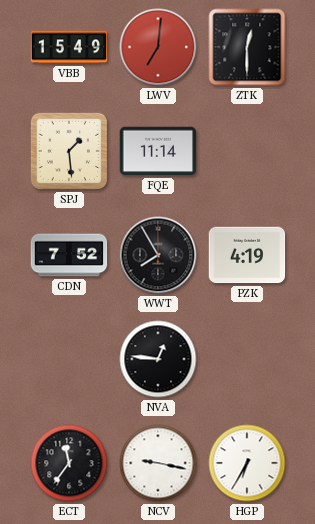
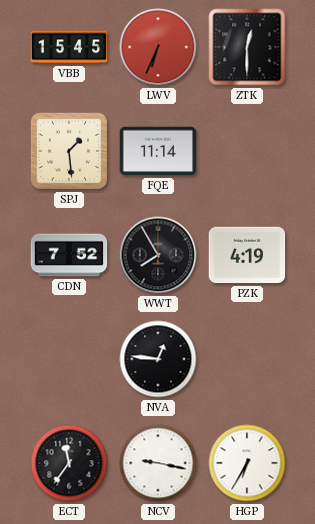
VBB: 15:49 -> 15:45 (69, 47)
LWV: 7:01 -> 6:34 (158, 47)
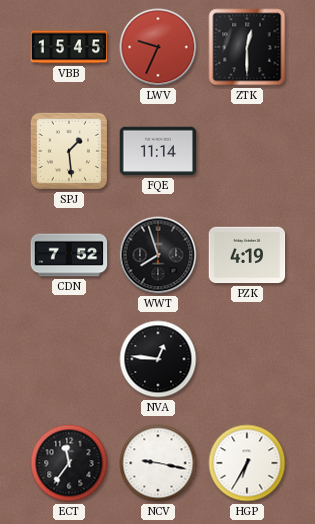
LWV: 6:34 -> 9:34 (158, 47)
WWT: 7:55 -> 7:57 (158, 255)
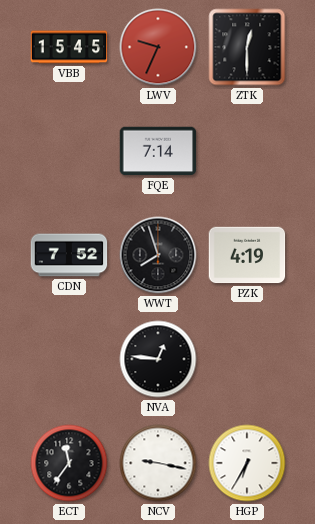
SPJ: 1:29 -> none (69, 151)
FQE: 11:14 -> 7:14 (158, 151)
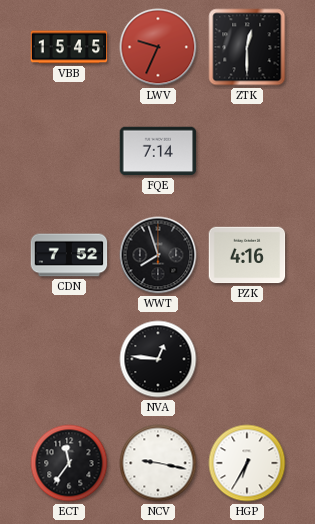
PZK: 4:19 -> 4:16 (247, 255)
